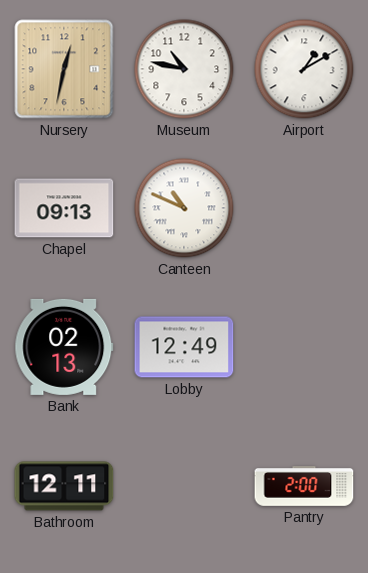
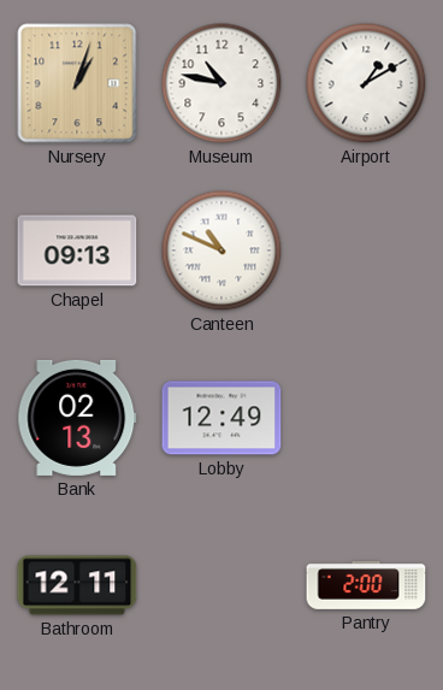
Nursery: 12:32 -> 1:03 (77, 83)
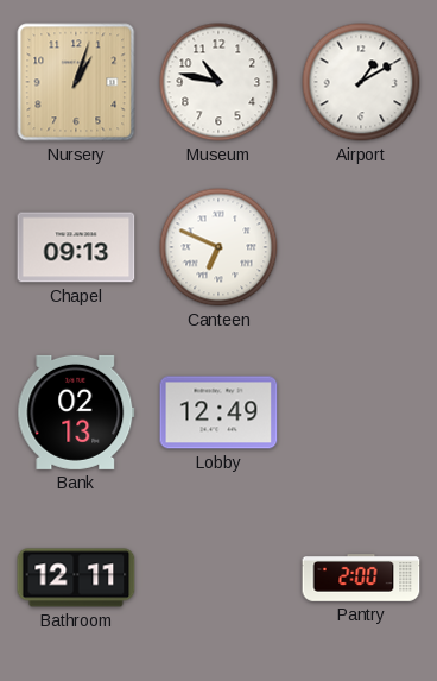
Canteen: 10:49 -> 6:49 (218, 247)
